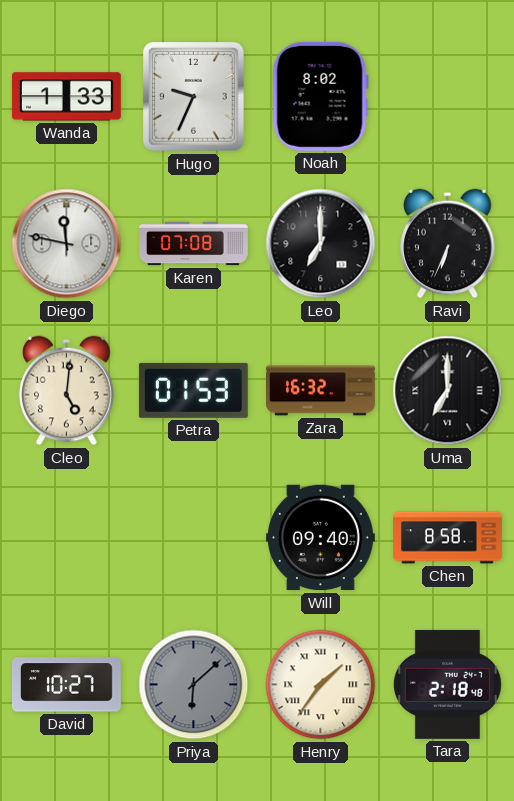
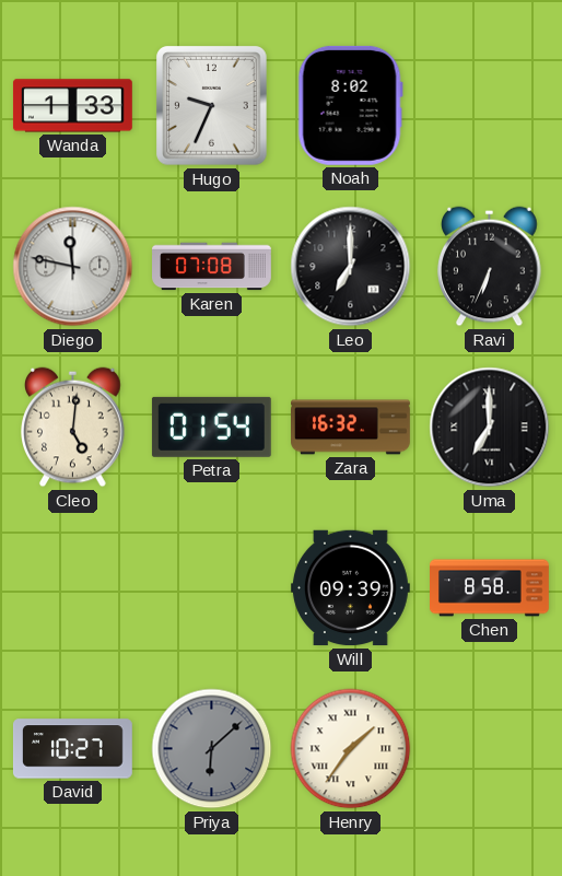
Petra: 01:53 -> 01:54 (211, 427)
Will: 09:40 -> 09:39 (350, 588)
Tara: 2:18 -> none (447, 684)
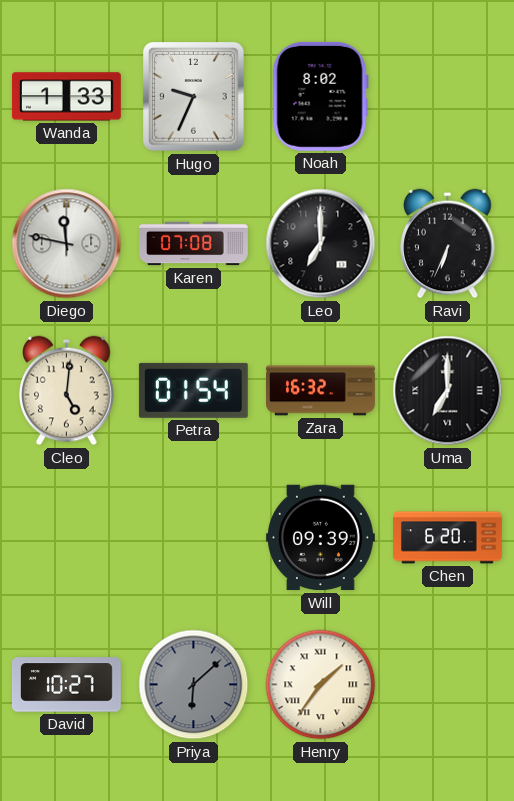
Chen: 8:58 -> 6:20 (448, 538)
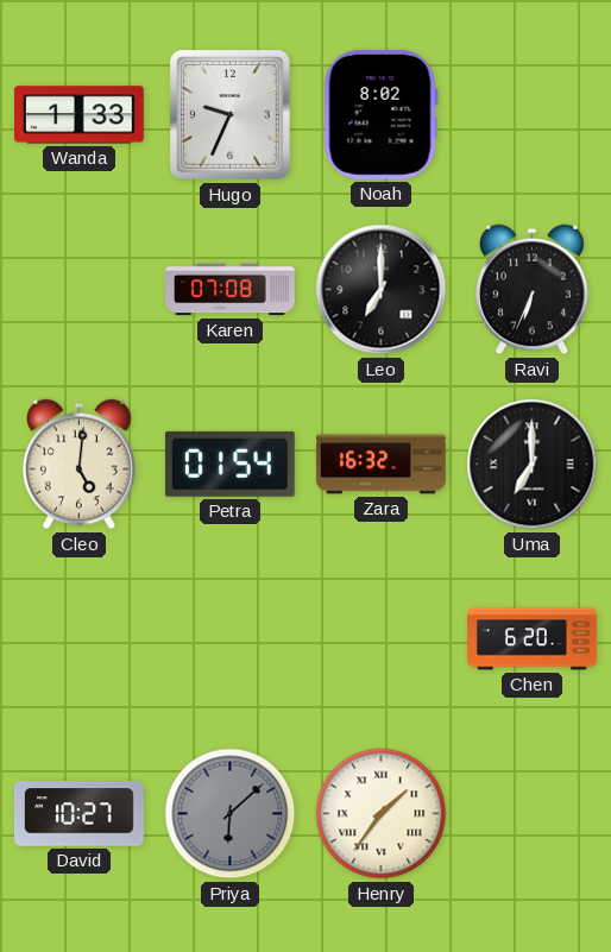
Diego: 11:47 -> none (67, 244)
Will: 09:39 -> none (320, 538)
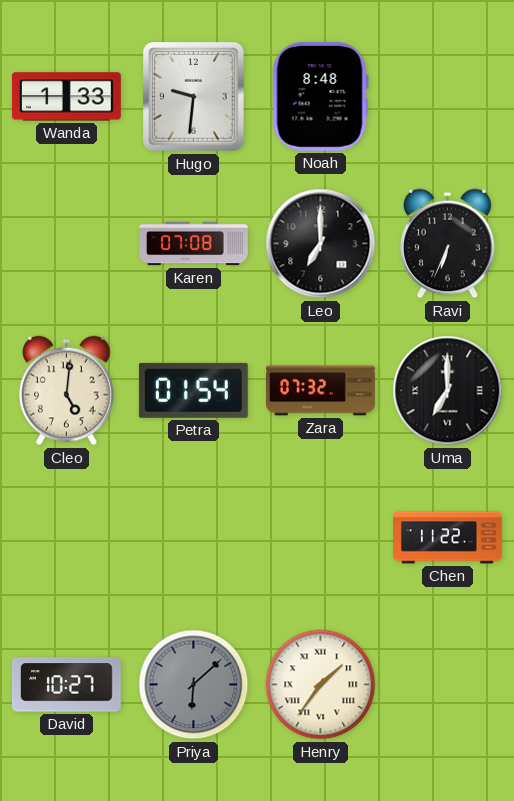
Hugo: 9:34 -> 9:31 (194, 97)
Noah: 8:02 -> 8:48 (320, 96)
Zara: 16:32 -> 07:32 (321, 391)
Chen: 6:20 -> 11:22 (448, 538)
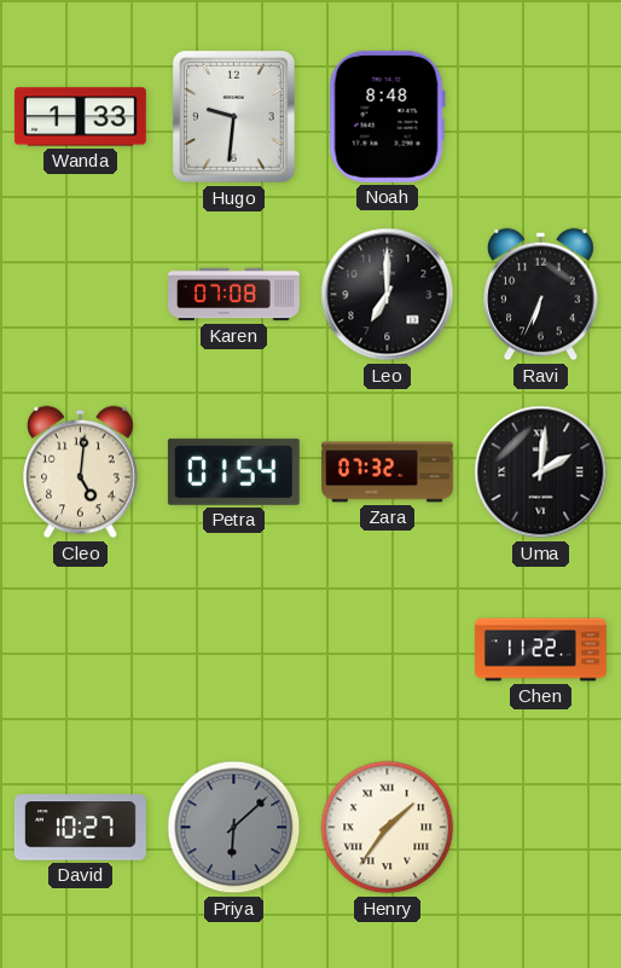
Uma: 7:00 -> 2:01 (541, 473)
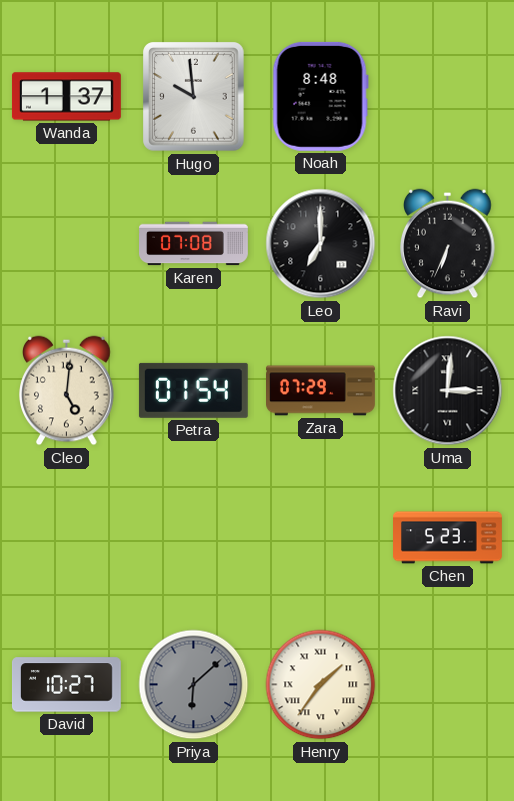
Wanda: 1:33 -> 1:37 (66, 97)
Hugo: 9:31 -> 9:59 (194, 97)
Zara: 07:32 -> 07:29 (321, 391)
Uma: 2:01 -> 3:01 (448, 391)
Chen: 11:22 -> 5:23 (448, 538)
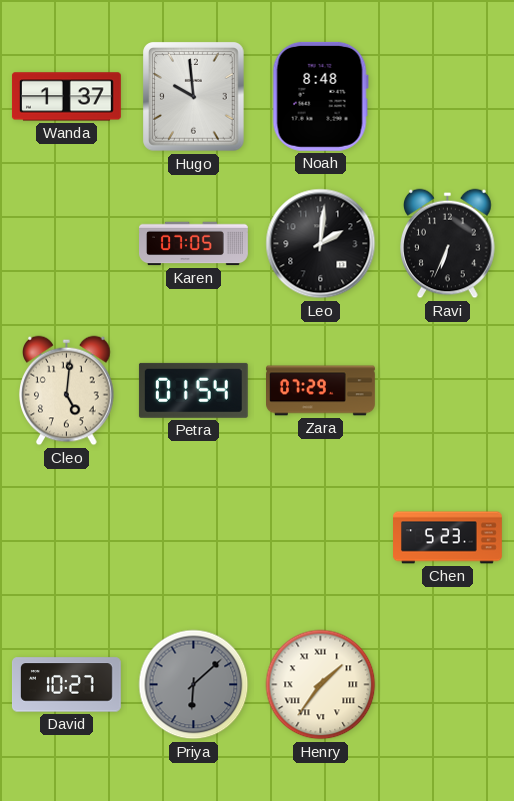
Karen: 07:08 -> 07:05 (194, 244)
Leo: 7:00 -> 2:01 (321, 244)
Uma: 3:01 -> none (448, 391)
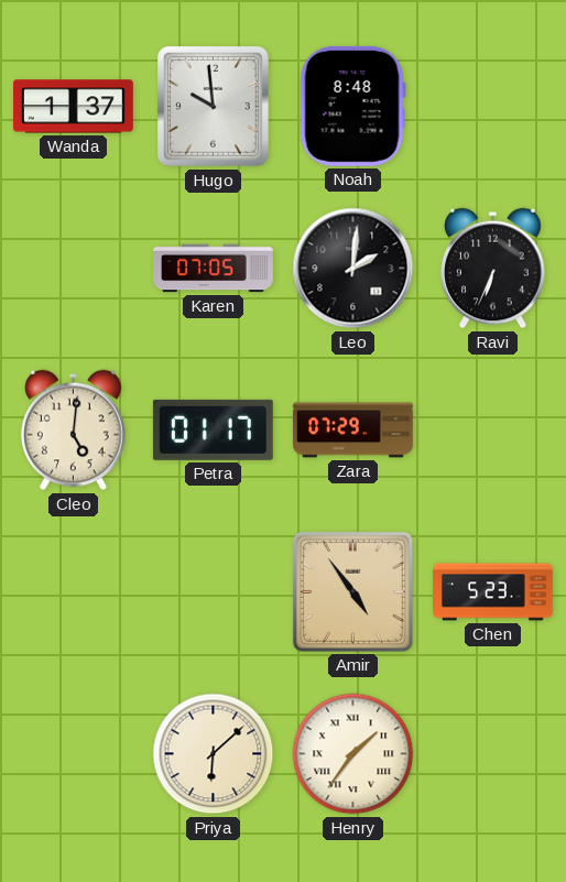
Petra: 01:54 -> 01:17 (213, 429)
Amir: none -> 4:54 (352, 591)
David: 10:27 -> none (66, 685)
Priya dial: grey -> cream (214, 754)
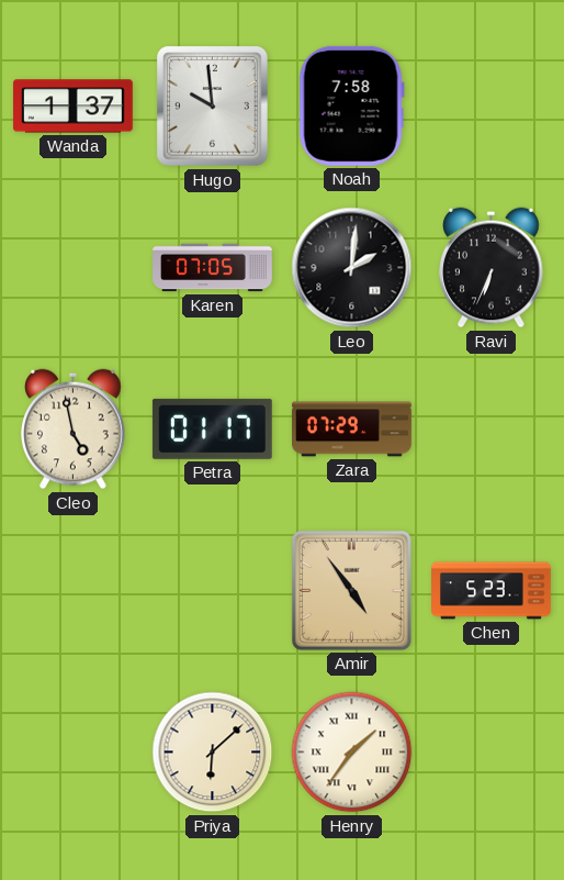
Noah: 8:48 -> 7:58 (351, 105)
Cleo: 5:01 -> 4:58 (74, 430)
